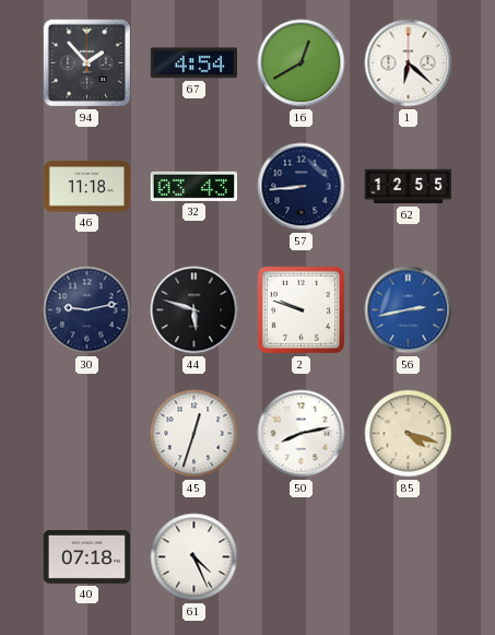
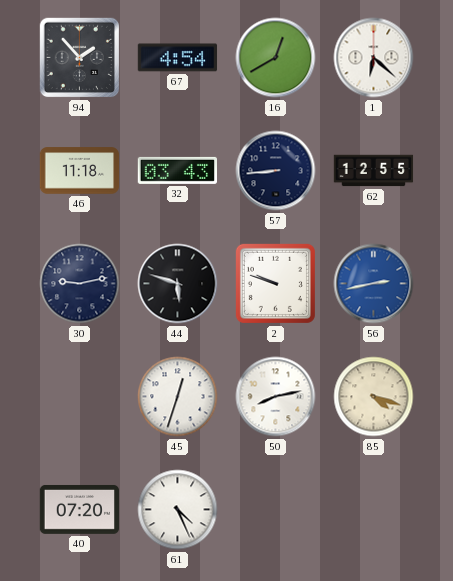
40: 07:18 -> 07:20 (80, 510)
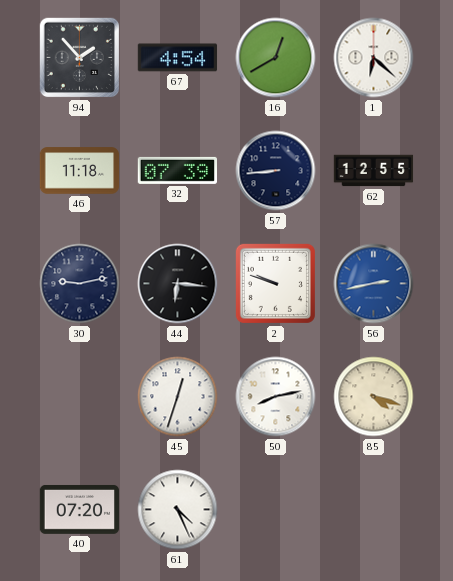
32: 03:43 -> 07:39 (178, 170)
44: 5:48 -> 6:16 (178, 284)
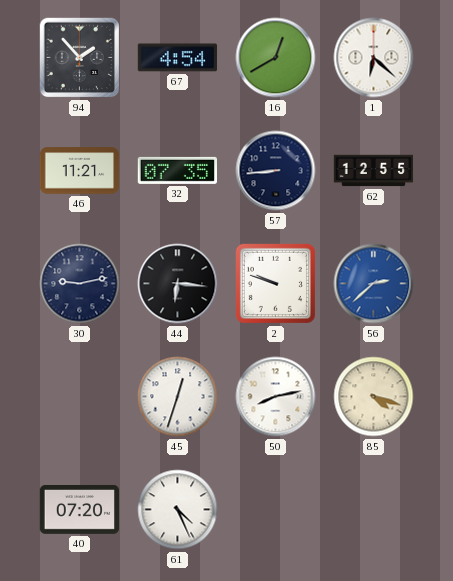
46: 11:18 -> 11:21 (80, 171)
32: 07:39 -> 07:35 (178, 170)
56: 2:43 -> 2:38 (374, 284)
